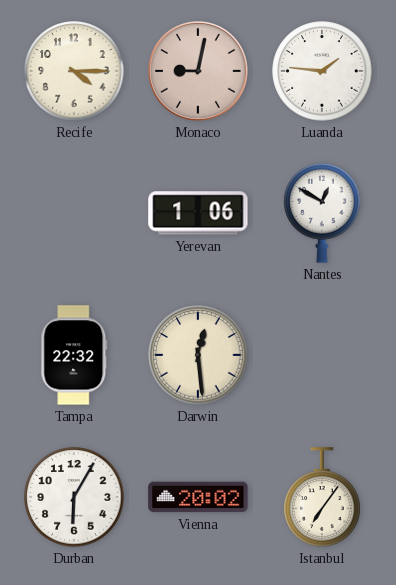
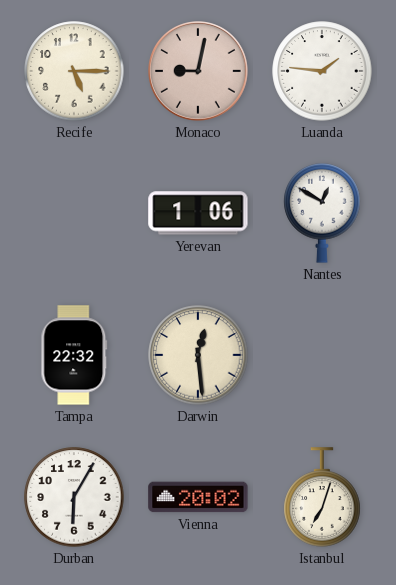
Recife: 4:15 -> 5:15 (74, 71)
Istanbul: 7:06 -> 7:03 (322, 497)
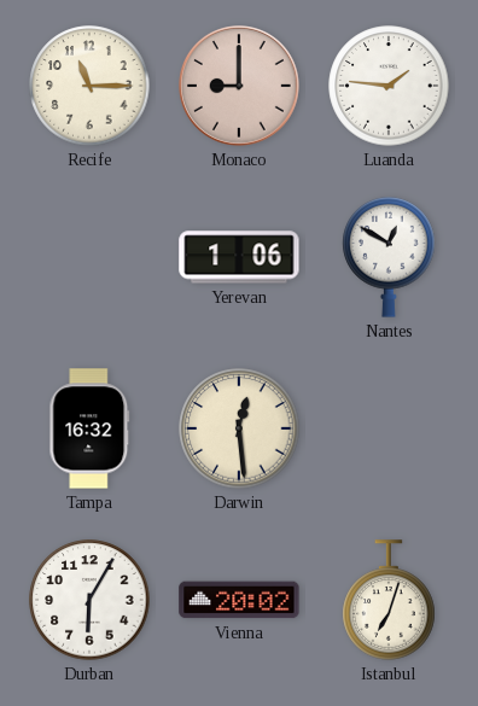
Recife: 5:15 -> 11:15 (89, 86)
Monaco: 9:02 -> 9:00 (240, 87)
Tampa: 22:32 -> 16:32 (89, 428)
